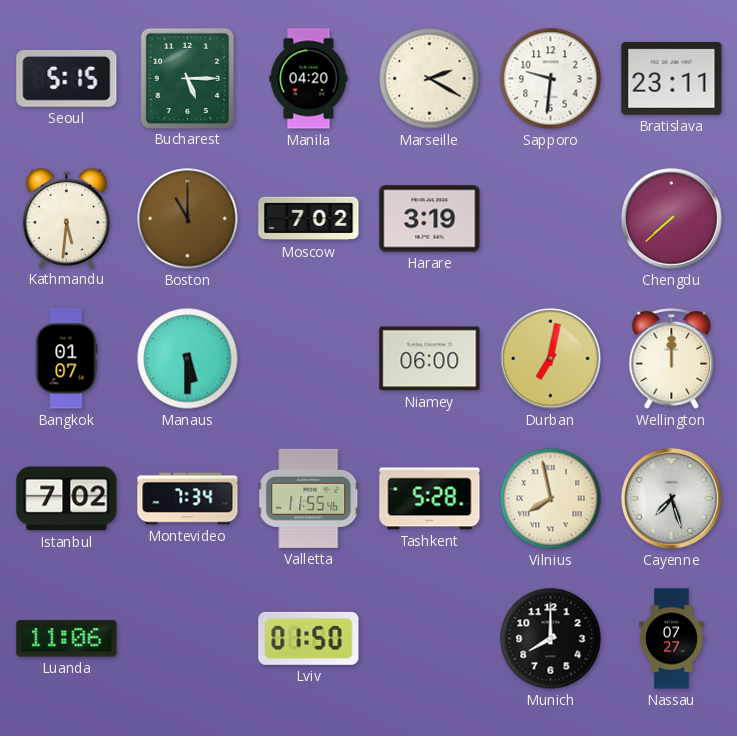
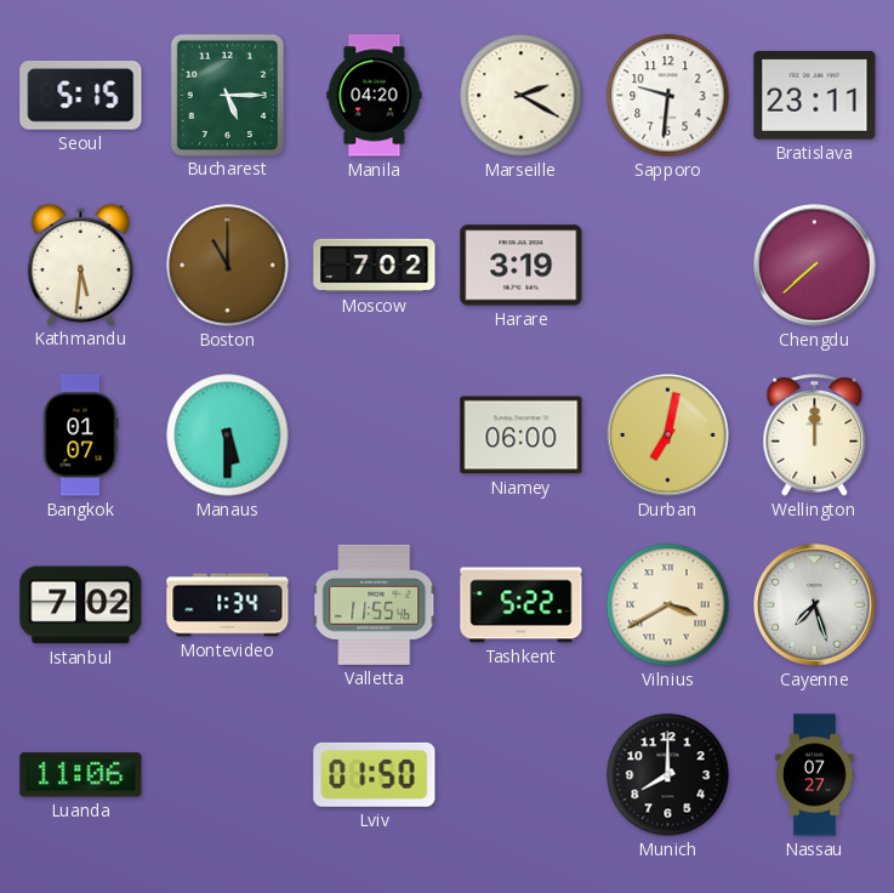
Montevideo: 7:34 -> 1:34 (228, 605)
Tashkent: 5:28 -> 5:22 (522, 605)
Vilnius: 7:58 -> 3:40 (668, 605)
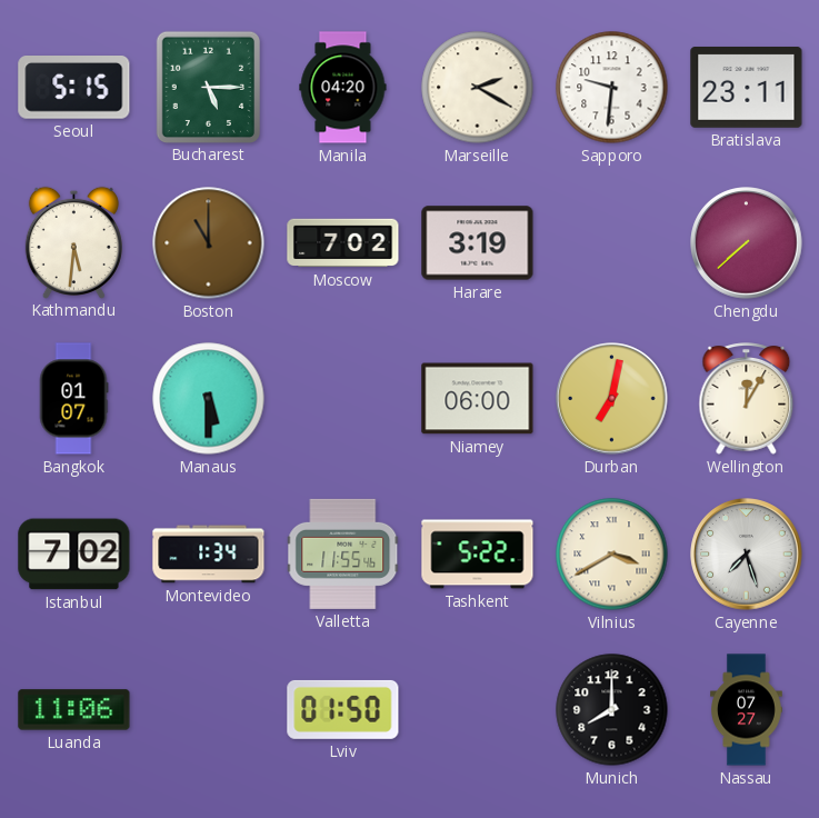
Wellington: 12:00 -> 12:05 (747, 399)
